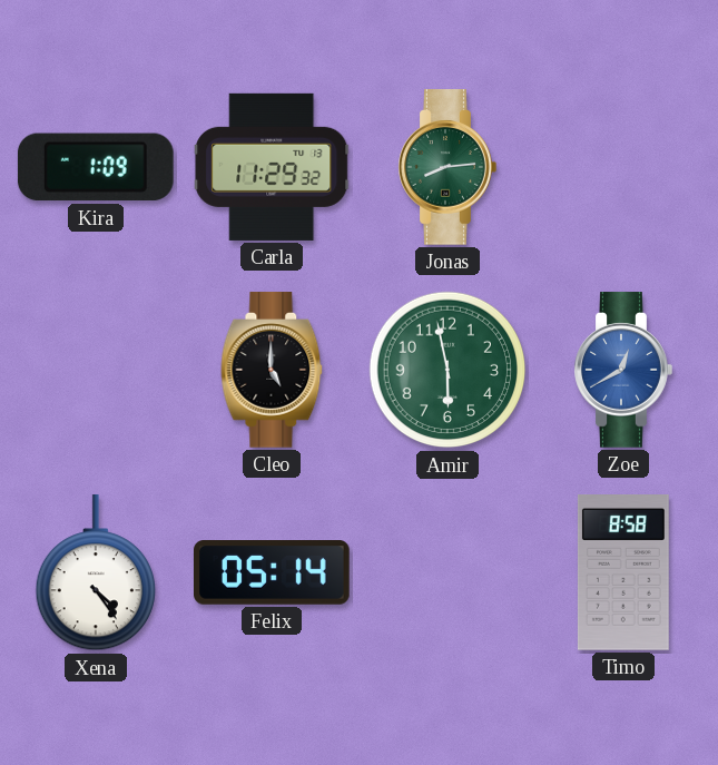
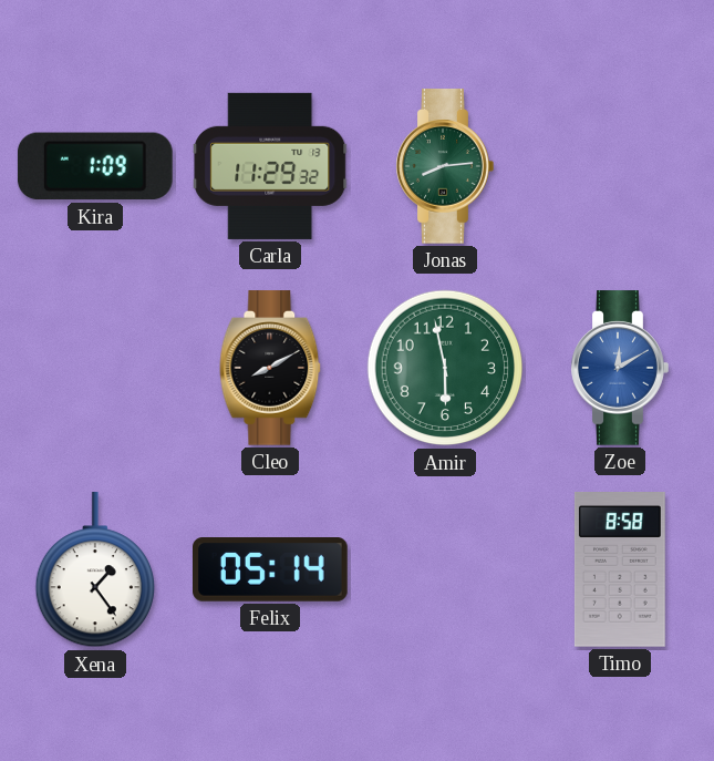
Cleo: 5:00 -> 8:10 (270, 368)
Zoe: 12:40 -> 12:10 (620, 368)
Xena: 4:24 -> 1:24 (94, 570)
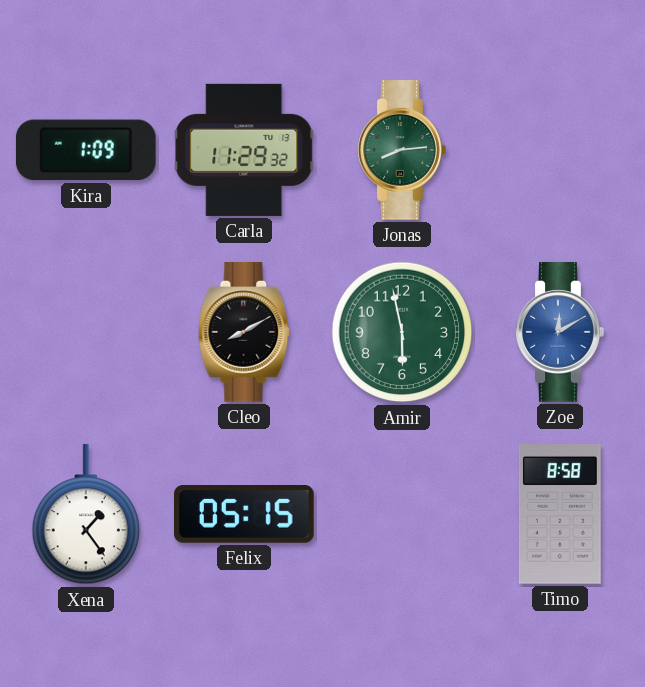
Felix: 05:14 -> 05:15 (244, 515)
